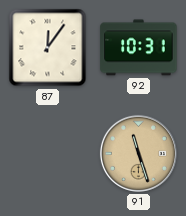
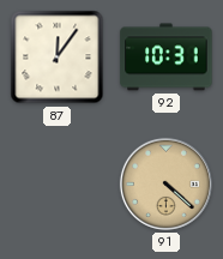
91: 11:27 -> 4:22 (165, 183)
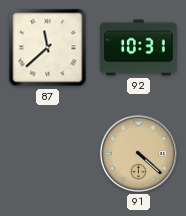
87: 12:06 -> 11:38 (48, 48)
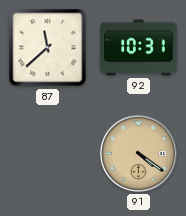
91: 4:22 -> 4:21 (138, 153)
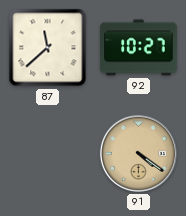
92: 10:31 -> 10:27 (139, 48)
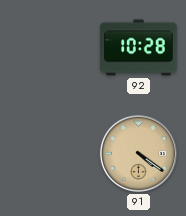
87: 11:38 -> none (48, 48)
92: 10:27 -> 10:28 (139, 48)
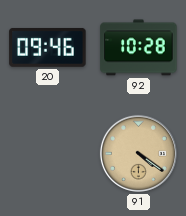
20: none -> 09:46 (48, 47)
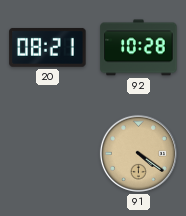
20: 09:46 -> 08:21 (48, 47)
